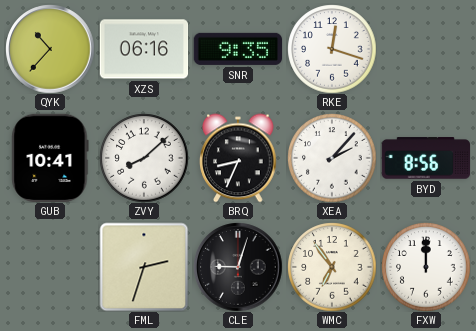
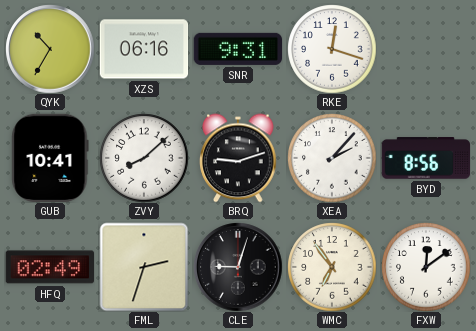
QYK: 10:37 -> 10:35 (50, 49)
SNR: 9:35 -> 9:31 (237, 49)
BRQ: 8:34 -> 9:12 (238, 158)
HFQ: none -> 02:49 (49, 267)
FXW: 12:00 -> 12:09 (426, 267)
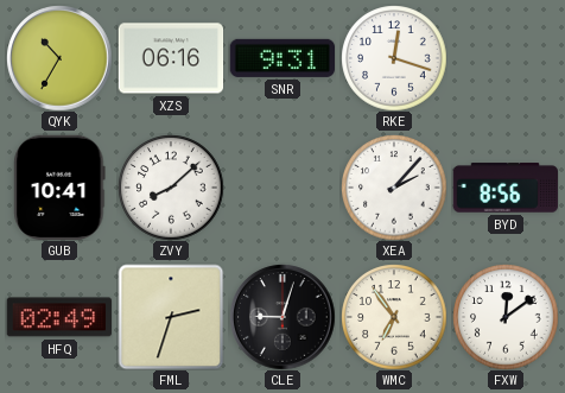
BRQ: 9:12 -> none (238, 158)
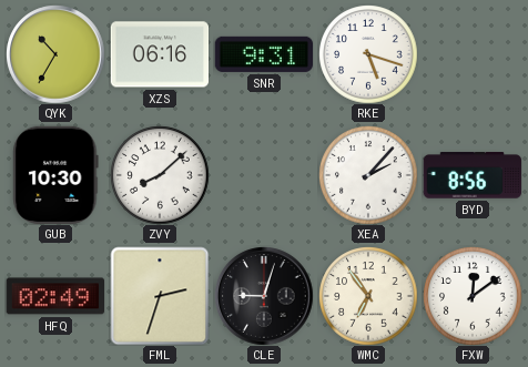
RKE: 12:18 -> 5:18 (368, 54)
GUB: 10:41 -> 10:30 (55, 174)
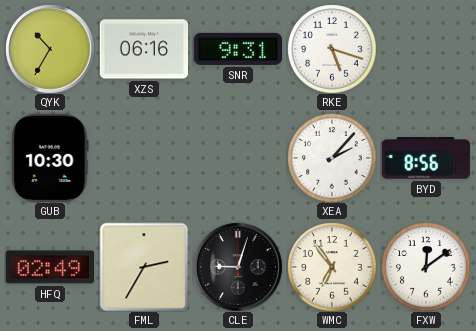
ZVY: 8:08 -> none (160, 175)
FML: 2:33 -> 2:35 (144, 267)
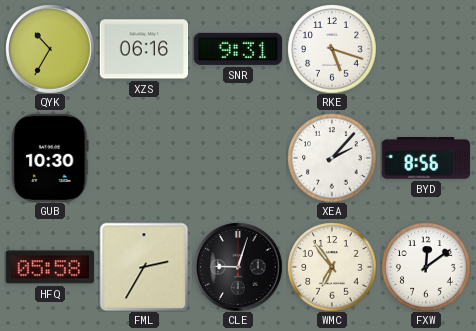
HFQ: 02:49 -> 05:58 (49, 267)
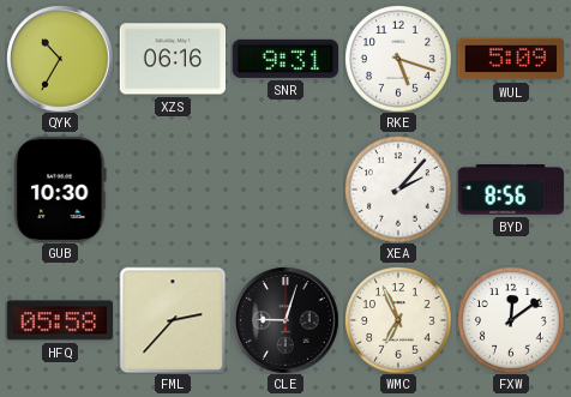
WUL: none -> 5:09 (510, 59)
FML: 2:35 -> 2:37 (173, 320)
WMC: 6:54 -> 6:56 (398, 320)
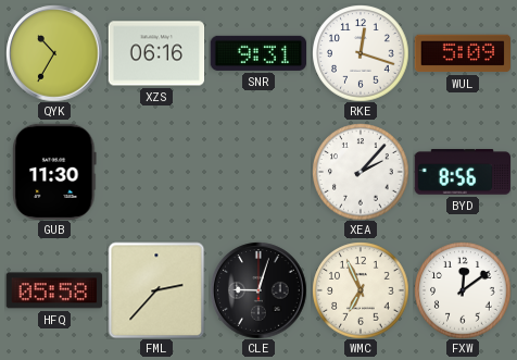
RKE: 5:18 -> 12:18 (361, 53)
GUB: 10:30 -> 11:30 (54, 171)
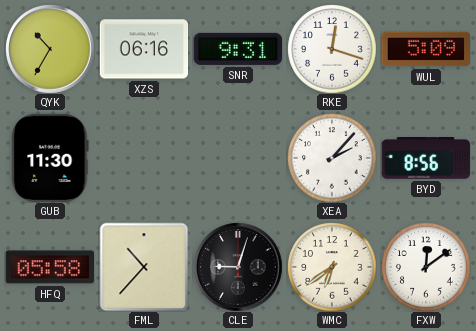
FML: 2:37 -> 10:37 (144, 267)
WMC: 6:56 -> 6:39 (332, 267)
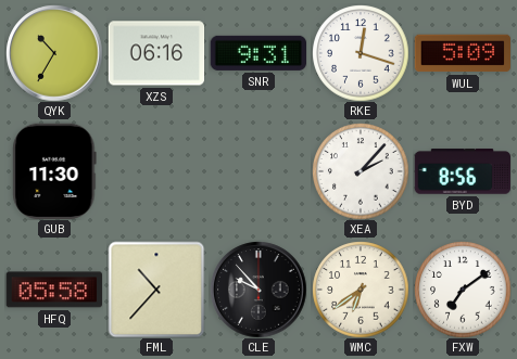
CLE: 9:03 -> 9:53 (258, 290)
FXW: 12:09 -> 7:09 (463, 290)
